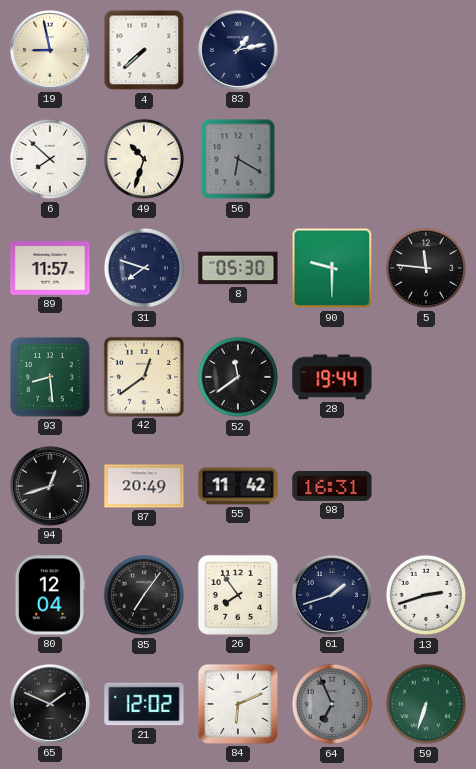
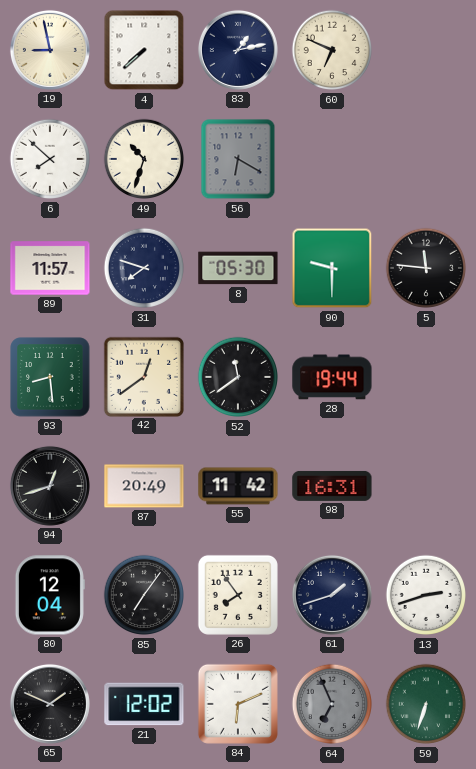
60: none -> 6:49 (332, 50)
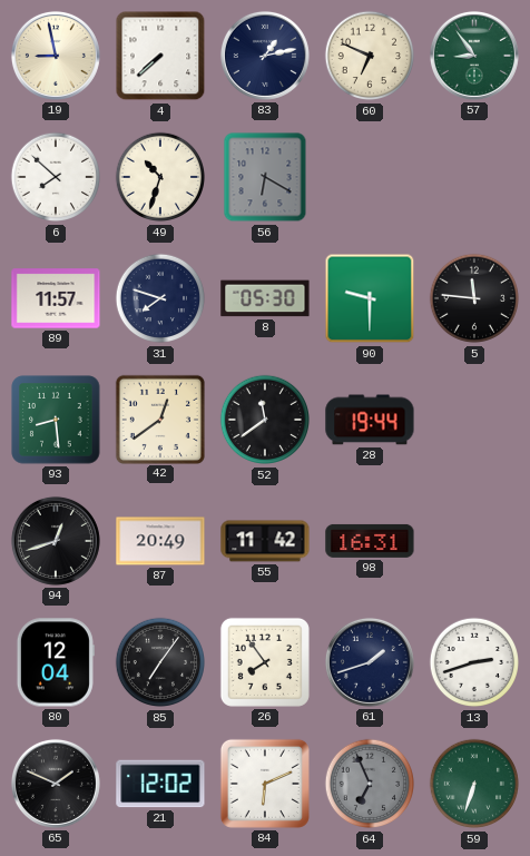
57: none -> 8:54 (474, 56)
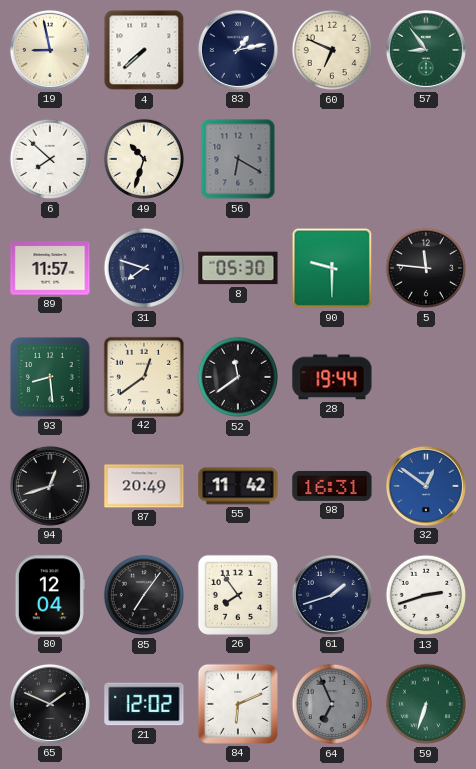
32: none -> 12:51 (426, 486)
